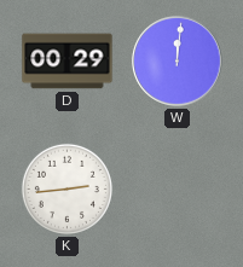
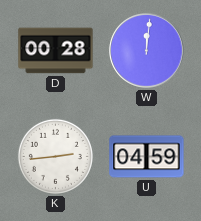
D: 00:29 -> 00:28 (56, 51)
U: none -> 04:59 (147, 157)
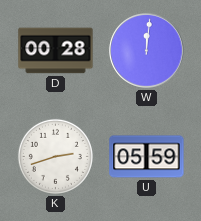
K: 2:44 -> 2:42 (55, 156)
U: 04:59 -> 05:59 (147, 157)
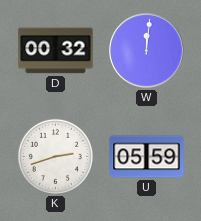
D: 00:28 -> 00:32 (56, 51)
